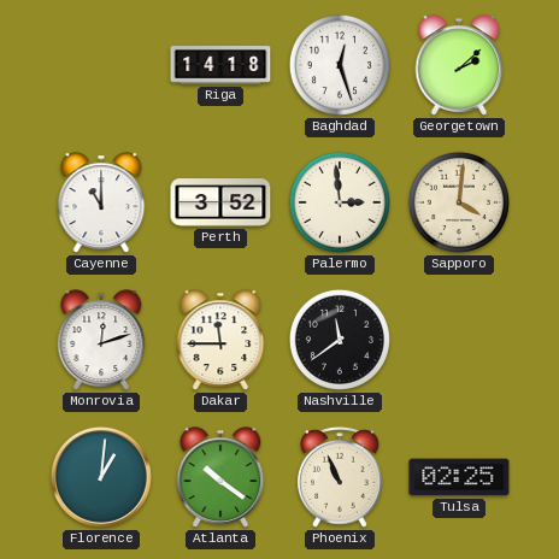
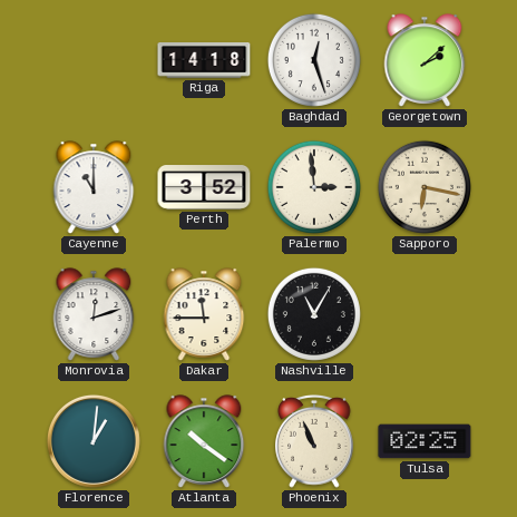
Sapporo: 4:01 -> 6:17 (425, 187)
Nashville: 11:39 -> 11:05 (314, 314)
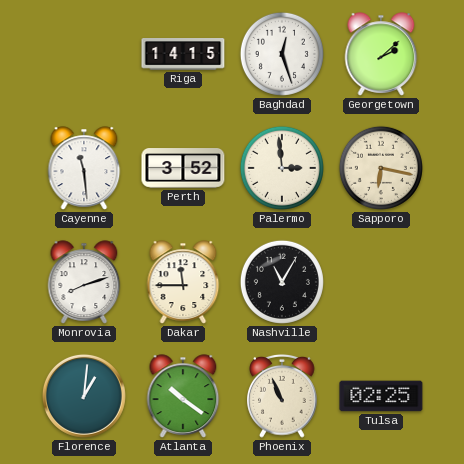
Riga: 14:18 -> 14:15 (183, 55)
Cayenne: 11:00 -> 11:29 (84, 168)
Monrovia: 12:12 -> 8:12 (84, 282)
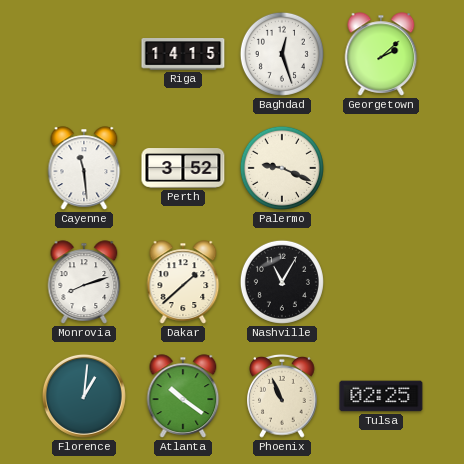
Palermo: 2:59 -> 9:19 (282, 168)
Sapporo: 6:17 -> none (381, 168)
Dakar: 11:45 -> 1:38 (183, 282)
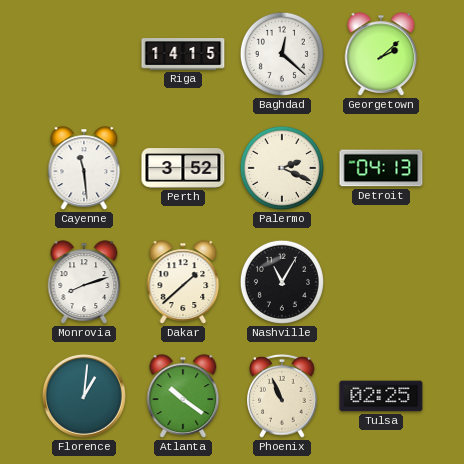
Baghdad: 12:27 -> 12:22 (282, 54)
Palermo: 9:19 -> 2:19 (282, 168)
Detroit: none -> 04:13 (381, 168)
